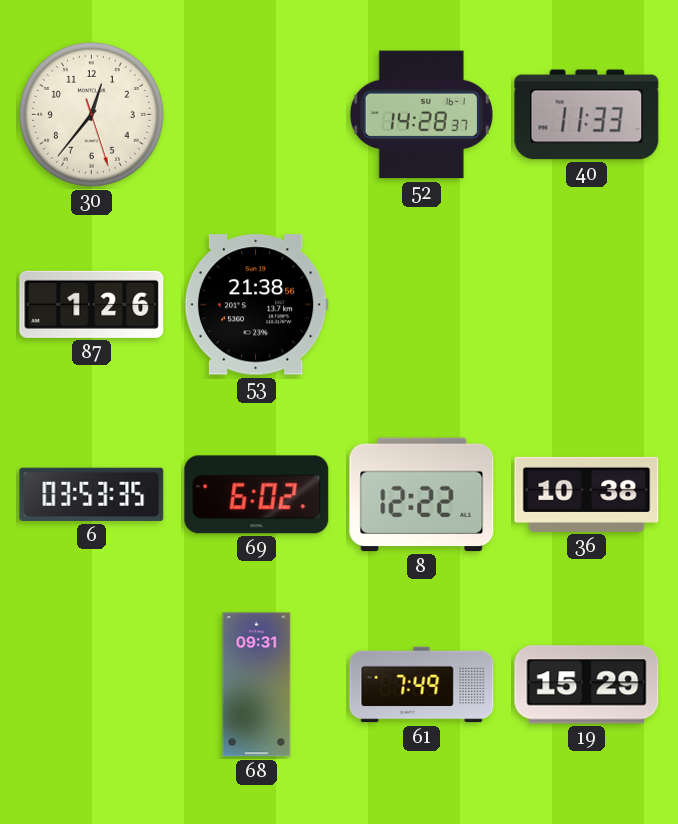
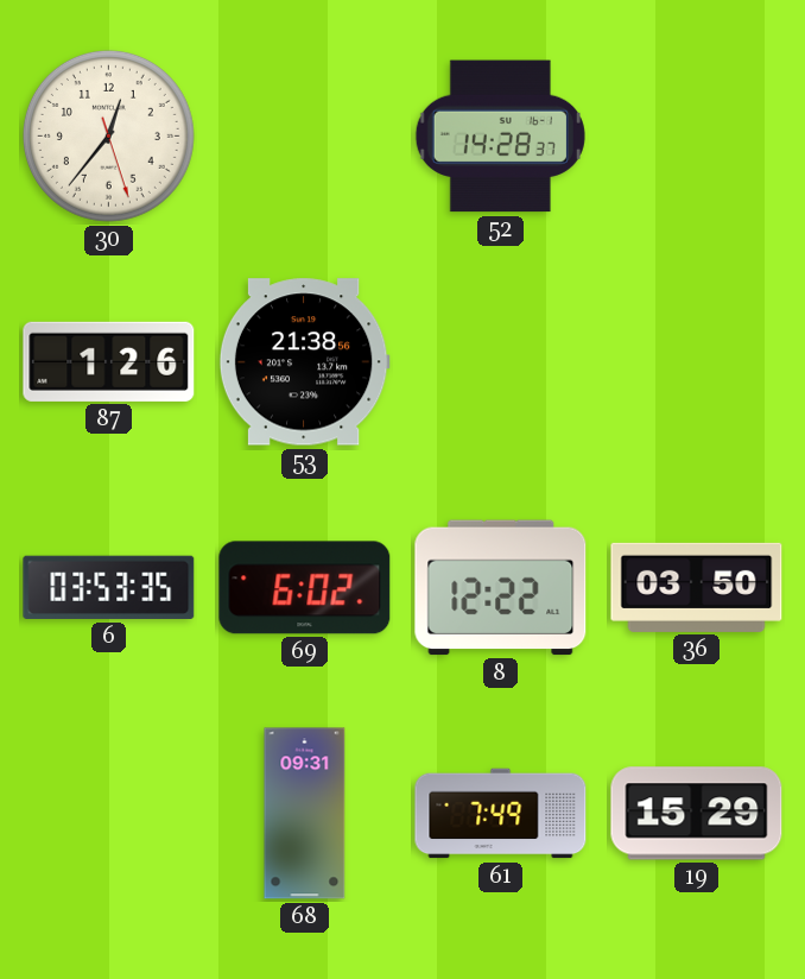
40: 11:33 -> none (587, 115)
36: 10:38 -> 03:50 (697, 587)
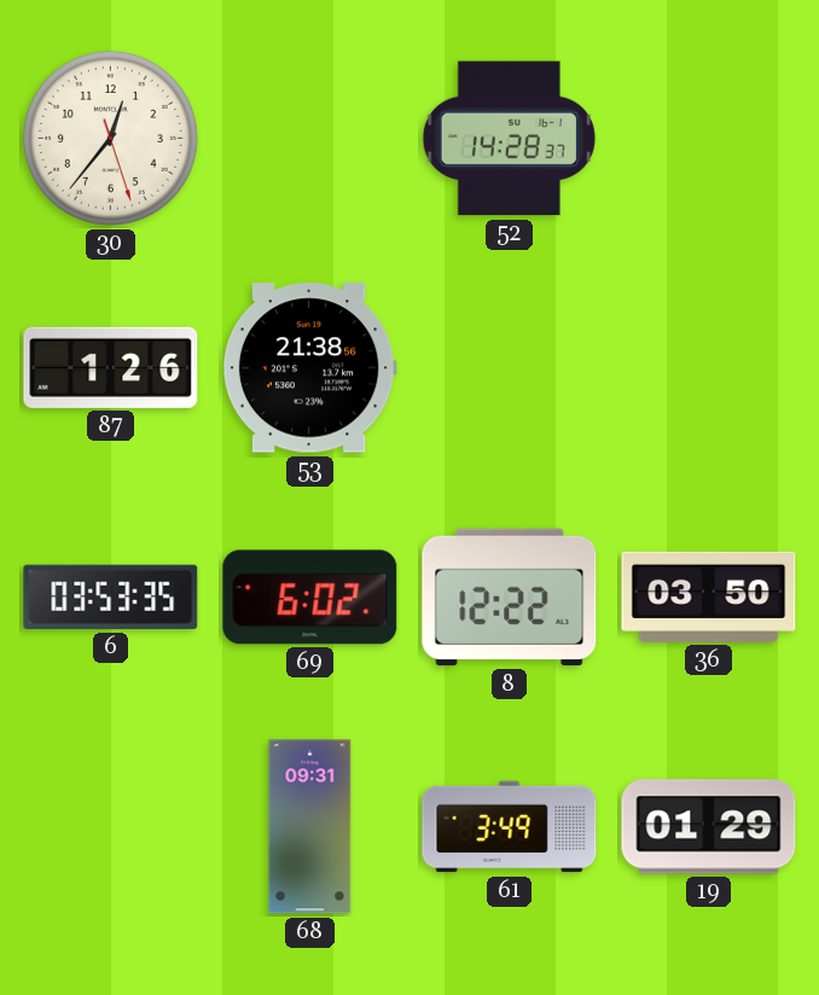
61: 7:49 -> 3:49 (510, 827)
19: 15:29 -> 01:29 (709, 827)
